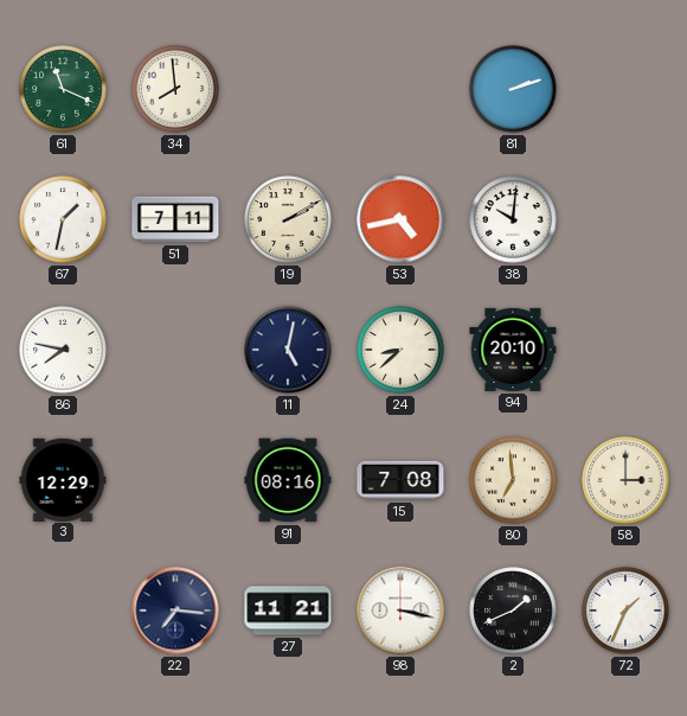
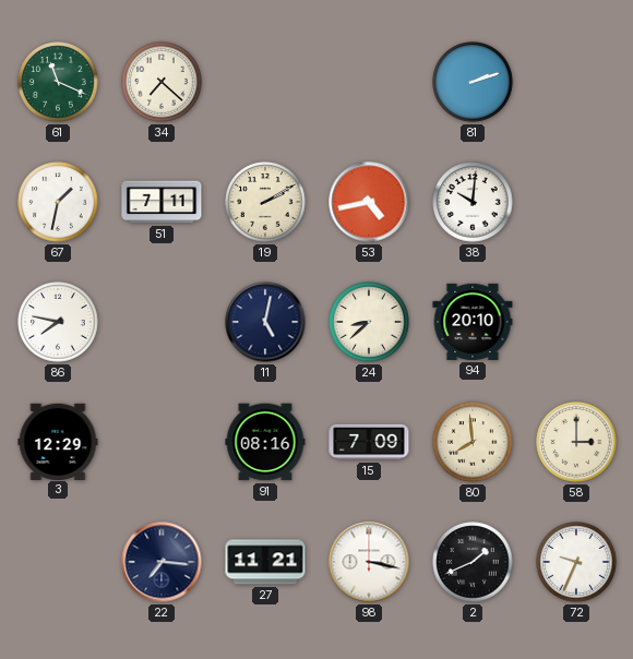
34: 7:59 -> 7:22 (162, 82)
15: 7:08 -> 7:09 (369, 442)
80: 6:59 -> 7:59 (473, 442)
72: 1:34 -> 9:34 (576, 562)
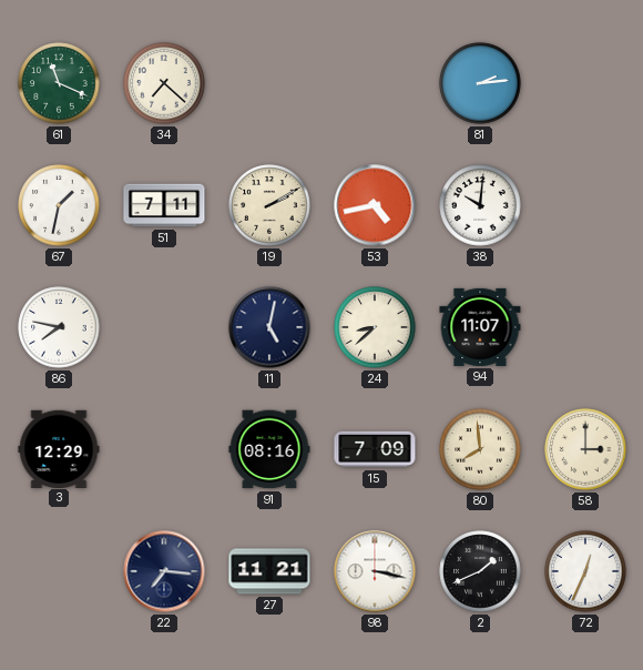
81: 2:12 -> 2:14 (480, 83)
94: 20:10 -> 11:07 (480, 327)
72: 9:34 -> 12:34 (585, 571)
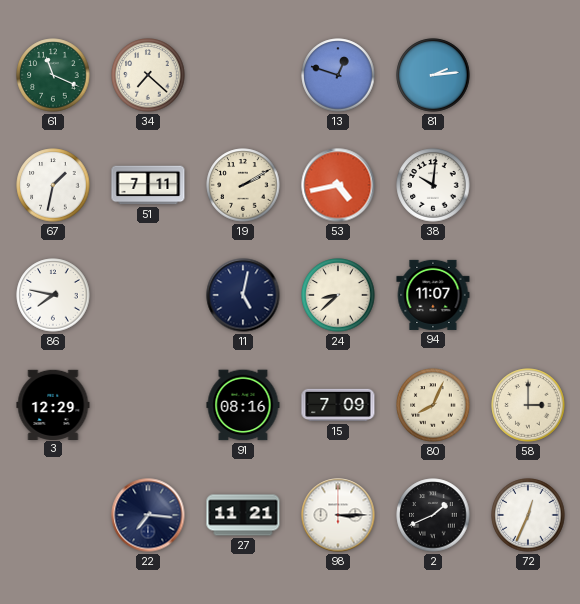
13: none -> 12:48 (338, 75)
80: 7:59 -> 8:04 (433, 405)
98: 3:17 -> 3:15 (338, 515)
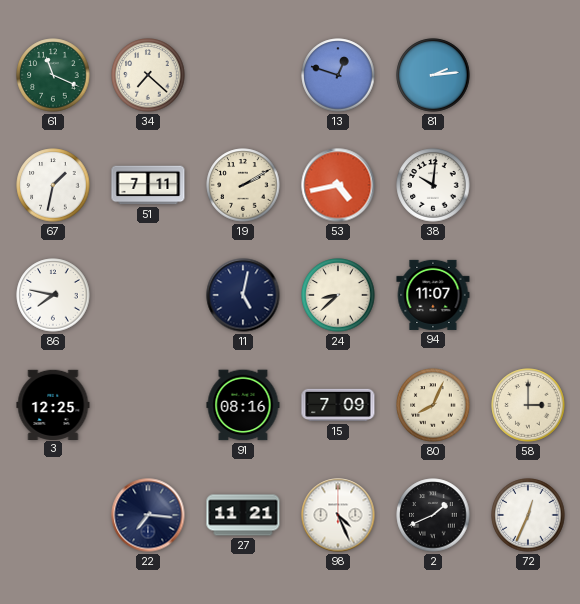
3: 12:29 -> 12:25 (53, 404)
98: 3:15 -> 4:26 (338, 515)
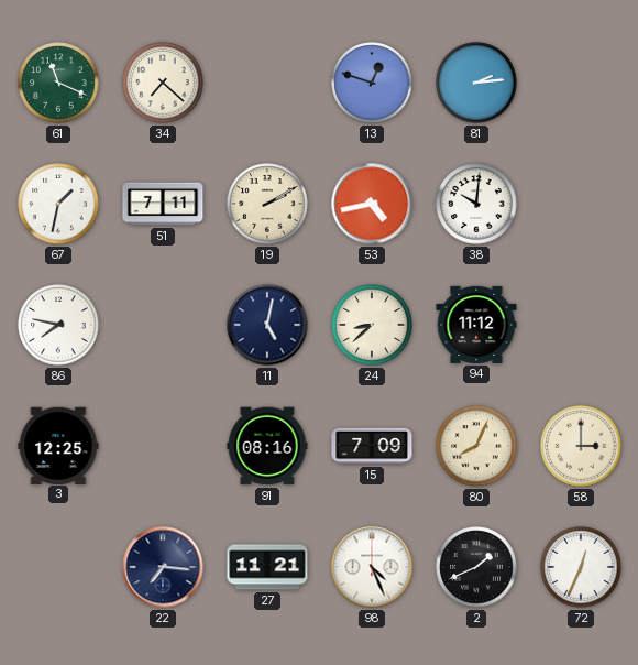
94: 11:07 -> 11:12 (476, 325)
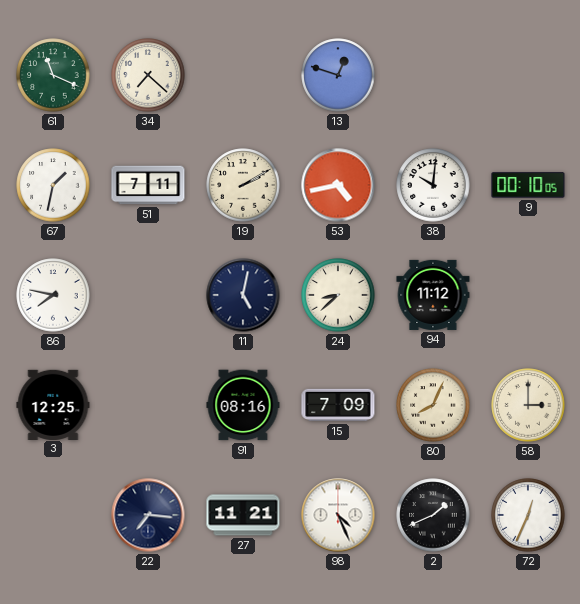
81: 2:14 -> none (476, 83)
9: none -> 00:10 (528, 185)
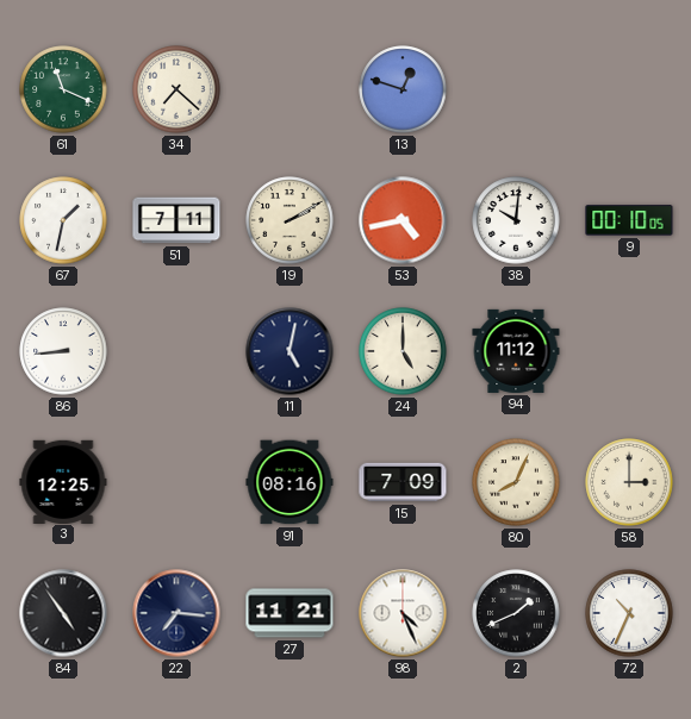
86: 7:47 -> 8:44 (63, 351)
24: 8:38 -> 5:00 (403, 351)
84: none -> 4:54 (63, 613)
72: 12:34 -> 10:34 (629, 613)
